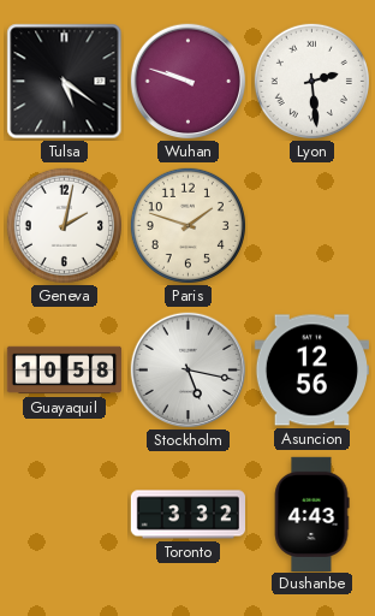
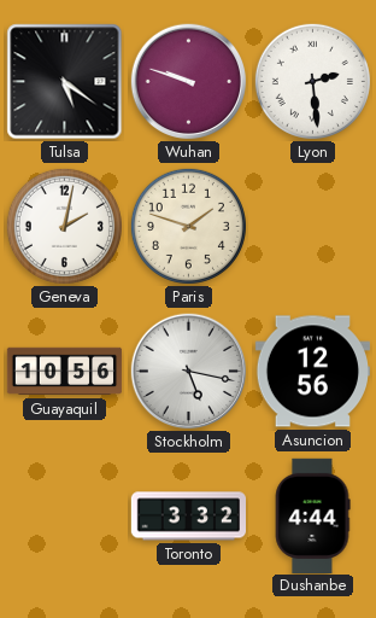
Guayaquil: 10:58 -> 10:56 (65, 372)
Dushanbe: 4:43 -> 4:44 (312, 515)
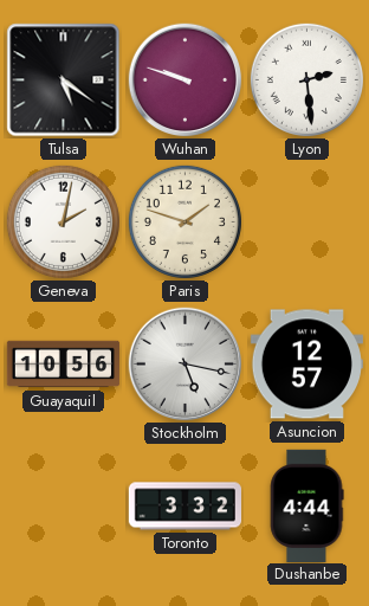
Asuncion: 12:56 -> 12:57 (306, 365)
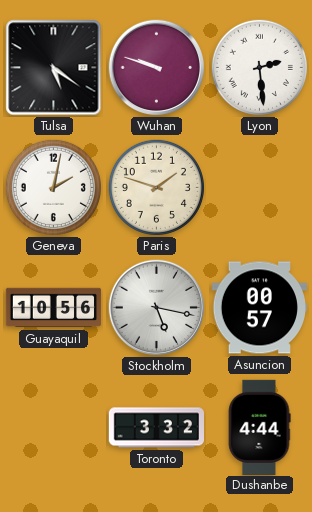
Asuncion: 12:57 -> 00:57 (259, 308)
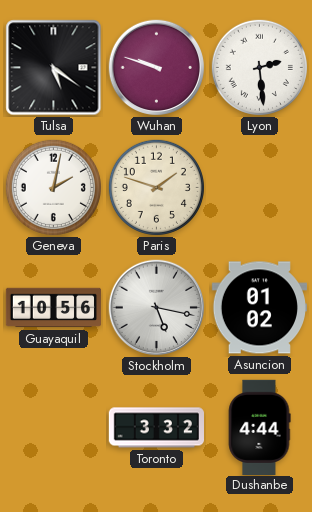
Asuncion: 00:57 -> 01:02 (259, 308)
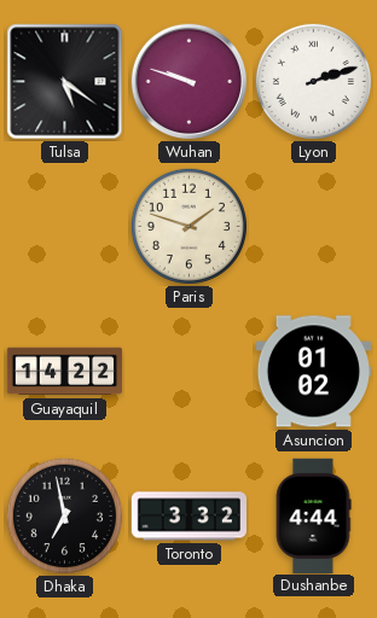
Lyon: 2:29 -> 2:12 (313, 81)
Geneva: 2:02 -> none (53, 187)
Guayaquil: 10:56 -> 14:22 (65, 372)
Stockholm: 5:17 -> none (157, 308)
Dhaka: none -> 6:58 (64, 515)
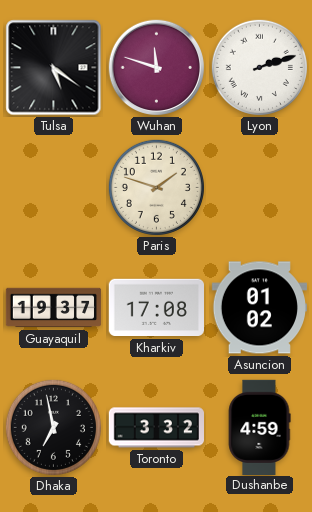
Wuhan: 9:48 -> 11:48 (157, 68)
Guayaquil: 14:22 -> 19:37 (54, 308)
Kharkiv: none -> 17:08 (156, 308)
Dushanbe: 4:44 -> 4:59 (259, 427)
